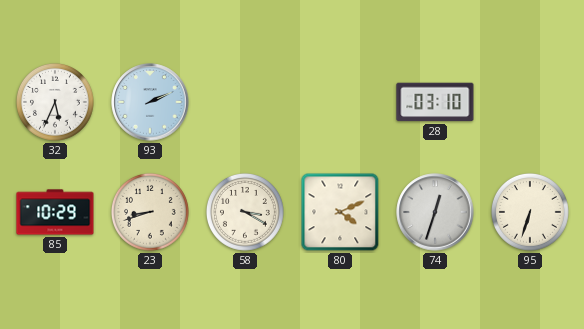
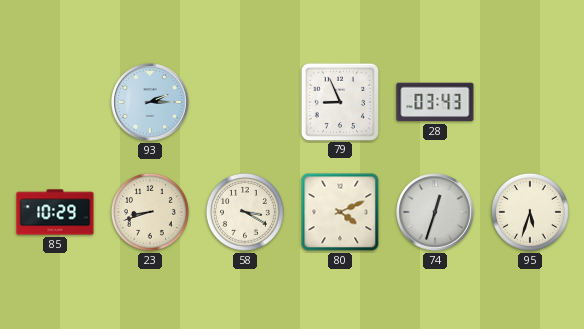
32: 5:34 -> none (55, 102)
93: 2:11 -> 2:15 (150, 102)
79: none -> 8:56 (339, 101)
28: 03:10 -> 03:43 (435, 102)
95: 6:33 -> 5:33 (530, 212)
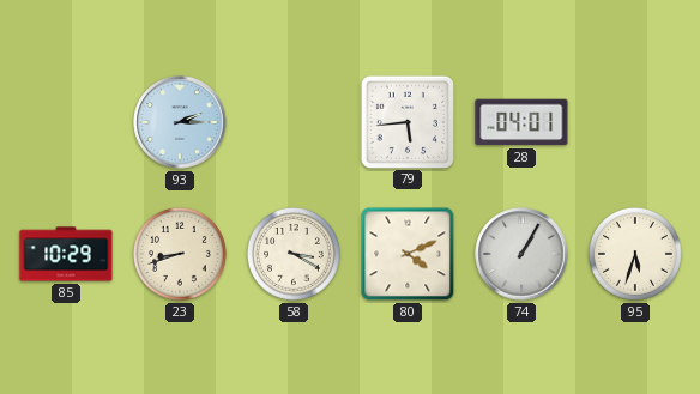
79: 8:56 -> 5:44 (406, 121)
28: 03:43 -> 04:01 (521, 122)
74: 12:33 -> 1:05 (521, 254)
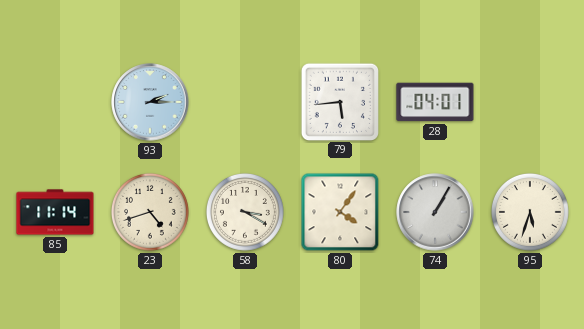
85: 10:29 -> 11:14 (55, 212)
23: 8:42 -> 4:42 (150, 212)
80: 4:11 -> 4:06 (340, 212)
